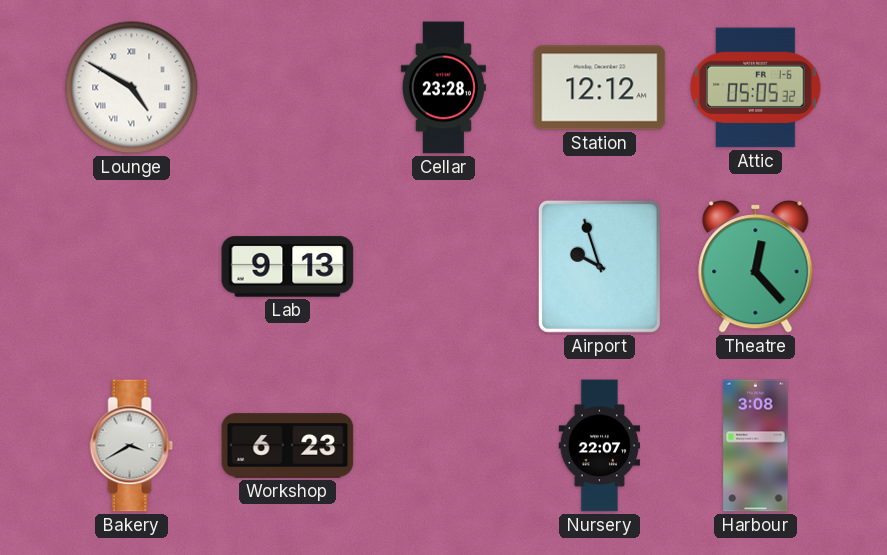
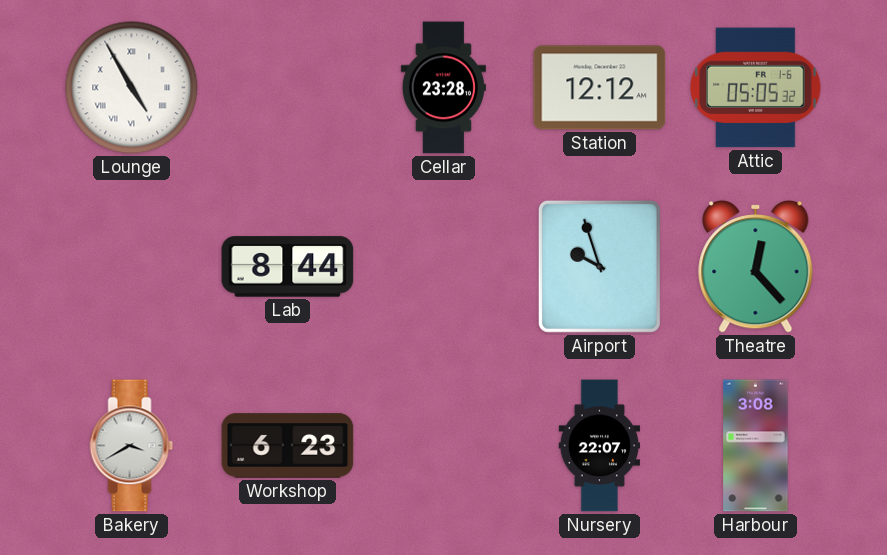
Lounge: 4:50 -> 4:55 (132, 88)
Lab: 9:13 -> 8:44 (288, 267)
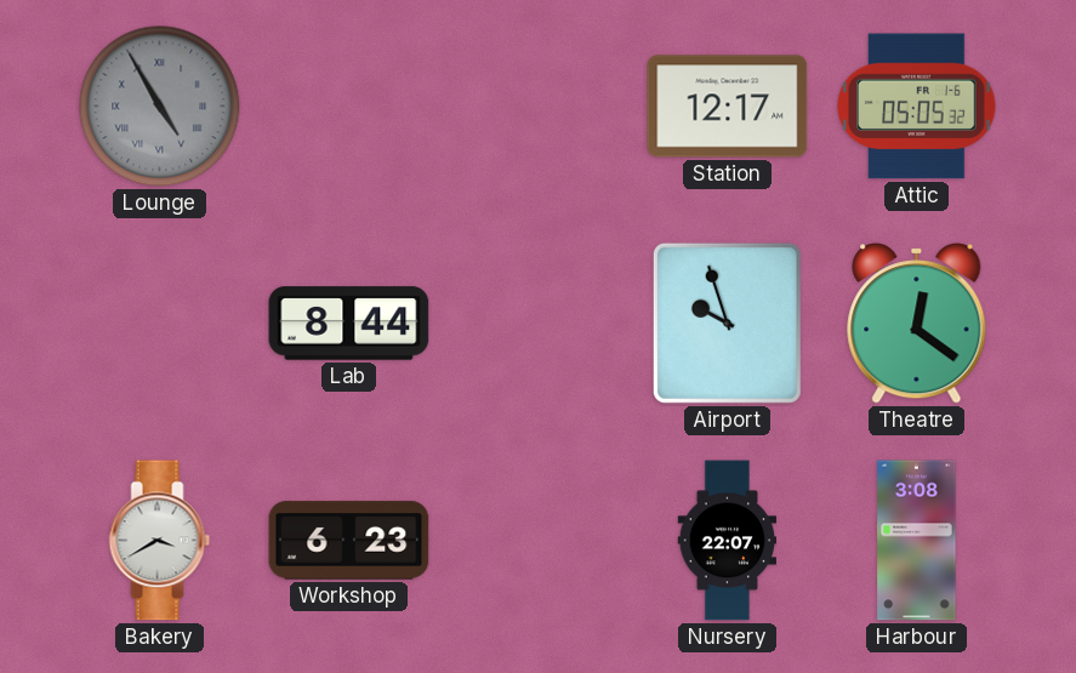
Lounge dial: white -> grey (160, 107)
Cellar: 23:28 -> none (443, 88)
Station: 12:12 -> 12:17 (728, 107)
Theatre: 12:23 -> 12:21 (917, 323)
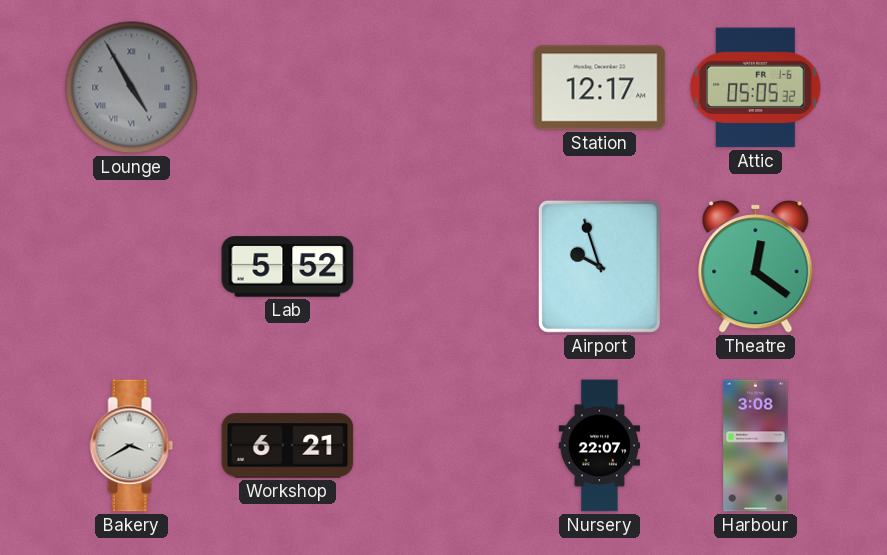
Lab: 8:44 -> 5:52 (288, 267)
Workshop: 6:23 -> 6:21 (288, 446)
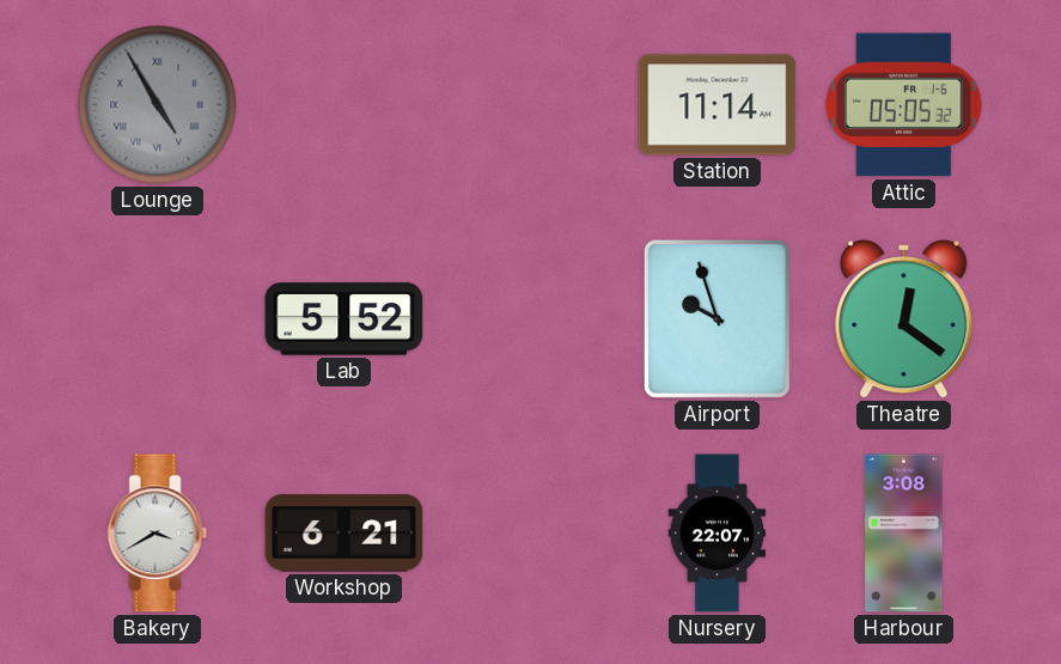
Station: 12:17 -> 11:14 (718, 105)
